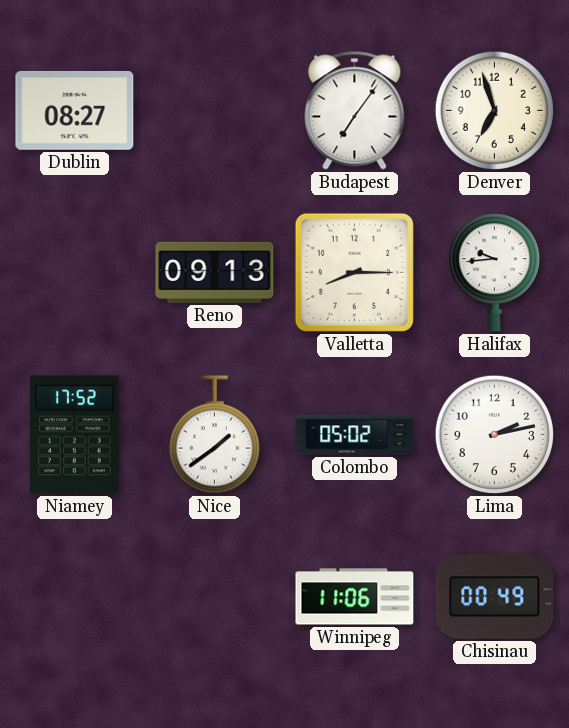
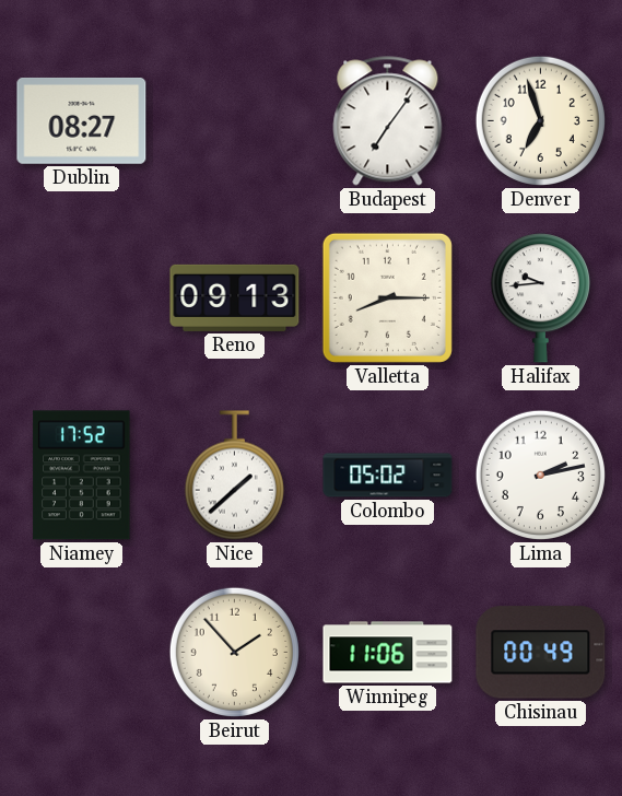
Nice: 1:39 -> 1:38 (234, 476)
Beirut: none -> 1:53 (234, 652)
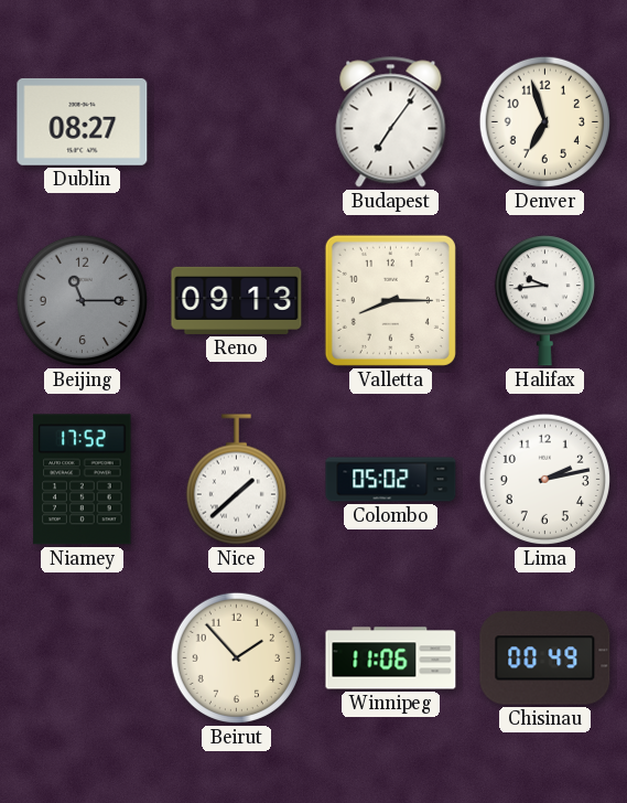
Beijing: none -> 11:15 (82, 300)
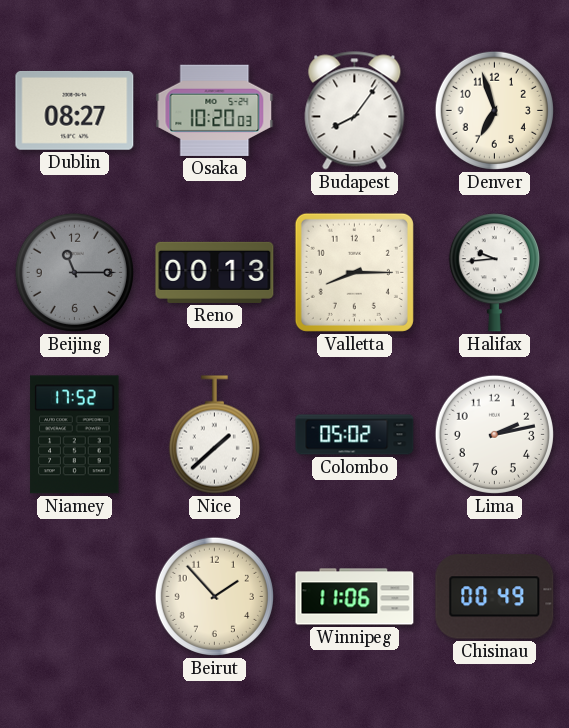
Osaka: none -> 10:20 (215, 110)
Budapest: 7:06 -> 8:06 (355, 111)
Reno: 09:13 -> 00:13 (215, 272)
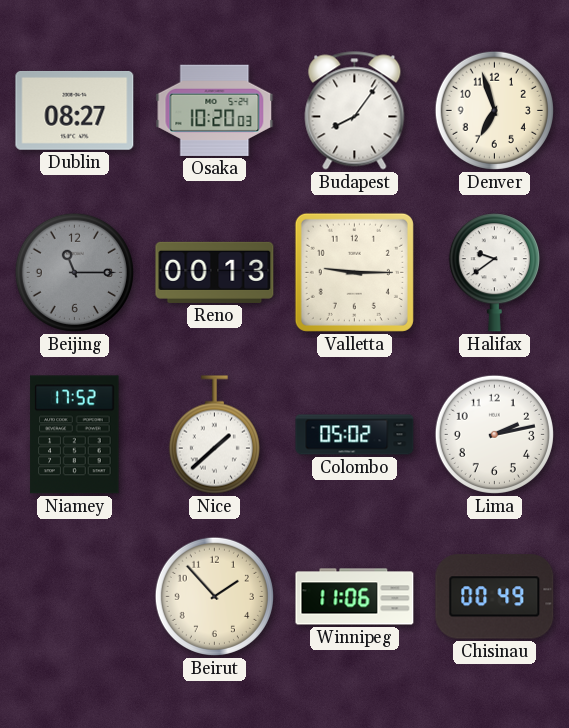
Valletta: 8:15 -> 9:15 (354, 272)
Halifax: 9:44 -> 9:39 (494, 273)
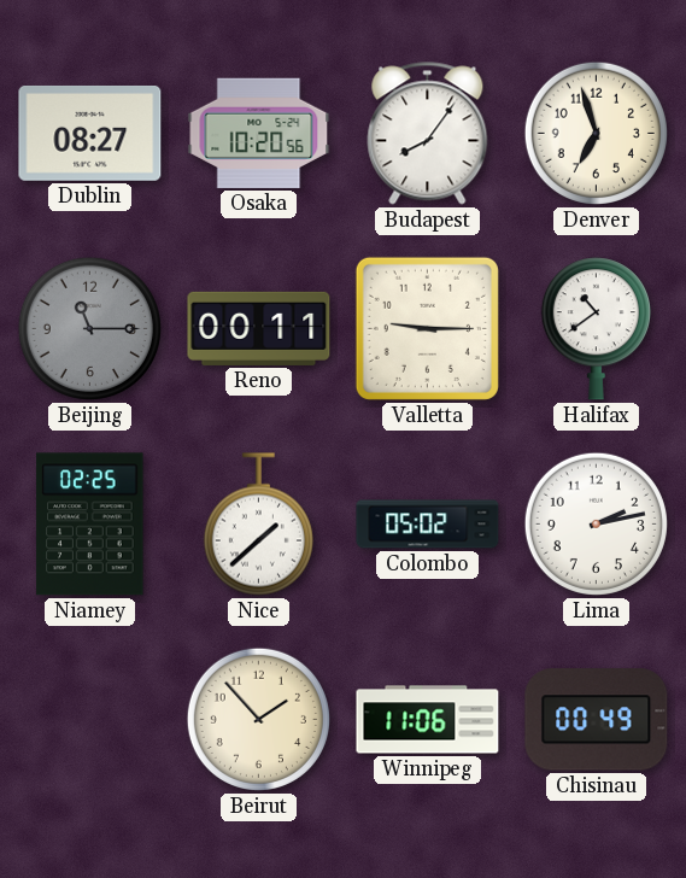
Osaka: 10:20:03 -> 10:20:56 (259, 133)
Reno: 00:13 -> 00:11 (259, 328)
Halifax: 9:39 -> 10:39 (596, 329)
Niamey: 17:52 -> 02:25 (90, 525)
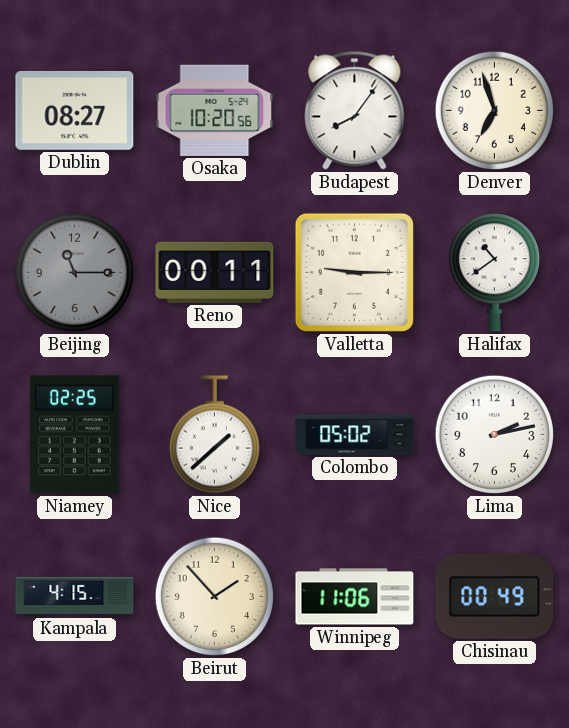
Kampala: none -> 4:15 (75, 596)
